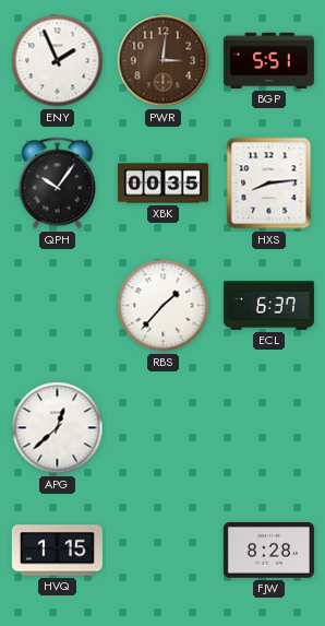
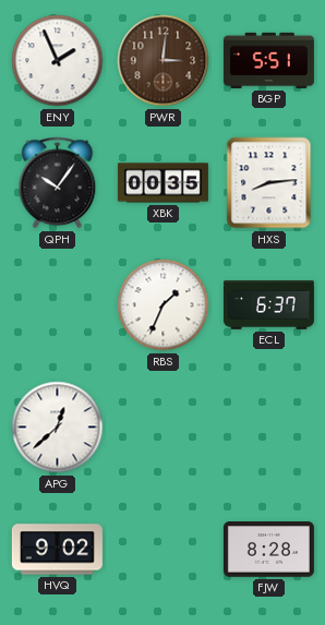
RBS: 1:37 -> 1:34 (164, 305)
HVQ: 1:15 -> 9:02 (57, 550)
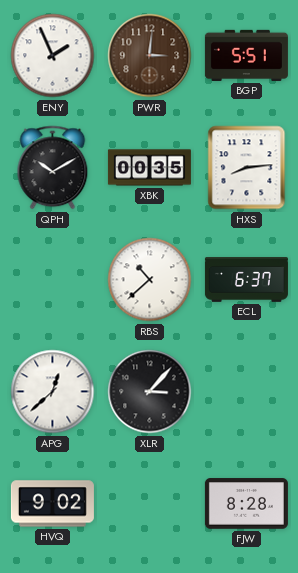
QPH: 10:06 -> 10:10 (53, 168)
RBS: 1:34 -> 10:38 (150, 280)
XLR: none -> 3:07 (150, 392)
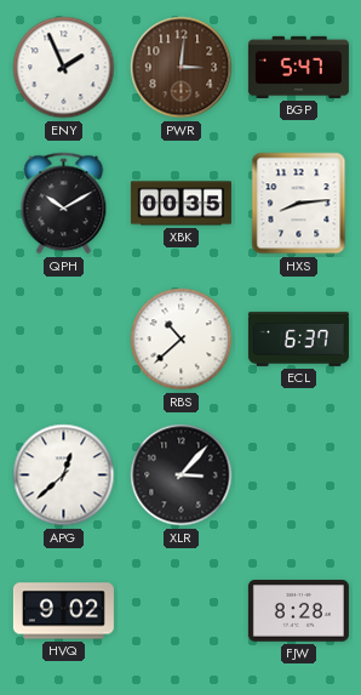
BGP: 5:51 -> 5:47 (298, 67)
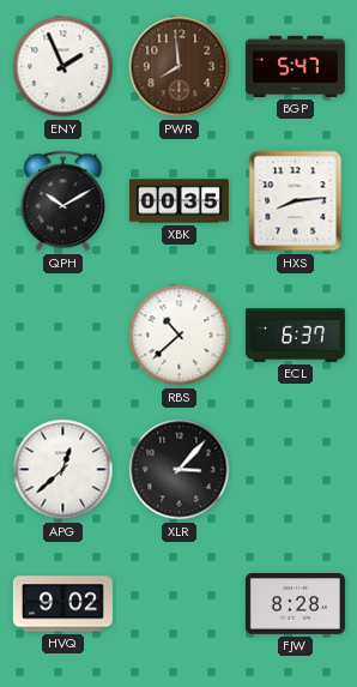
PWR: 3:01 -> 7:59 (180, 67)
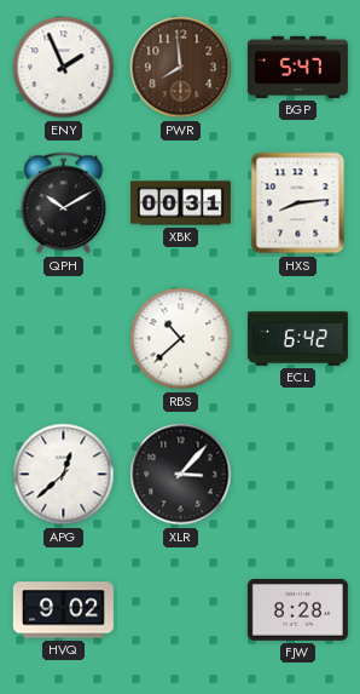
XBK: 00:35 -> 00:31 (180, 203)
ECL: 6:37 -> 6:42 (297, 339)
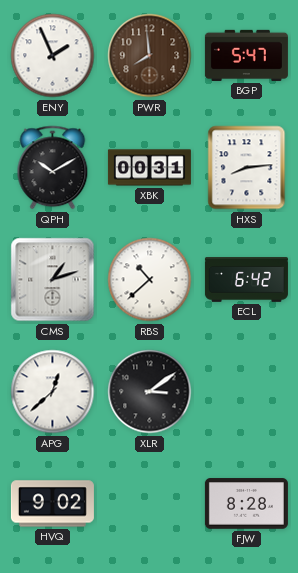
CMS: none -> 1:12 (53, 280)
XLR: 3:07 -> 3:09 (150, 392)
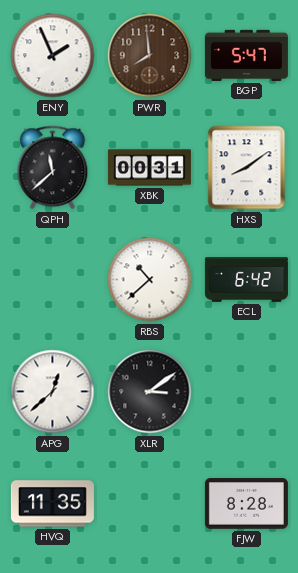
QPH: 10:10 -> 11:38 (53, 168)
HXS: 8:14 -> 8:09 (247, 168)
CMS: 1:12 -> none (53, 280)
HVQ: 9:02 -> 11:35 (52, 504)
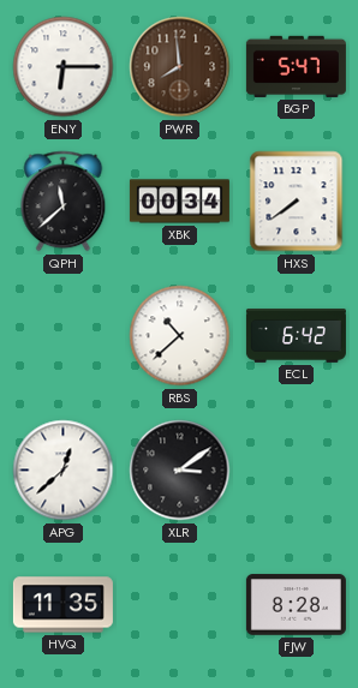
ENY: 1:56 -> 6:15 (64, 67)
XBK: 00:31 -> 00:34 (179, 202)
HXS: 8:09 -> 7:39 (297, 202)
